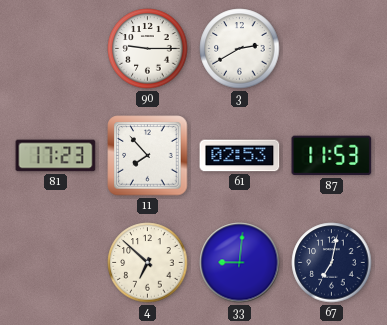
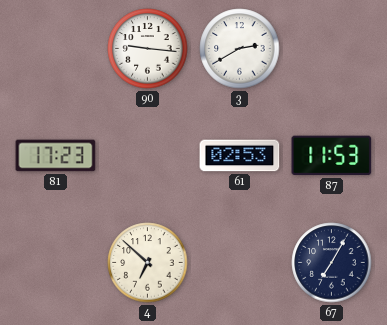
90: 9:15 -> 9:16 (148, 49)
11: 7:53 -> none (148, 156)
33: 9:01 -> none (240, 263)
67: 7:02 -> 7:05 (332, 263)
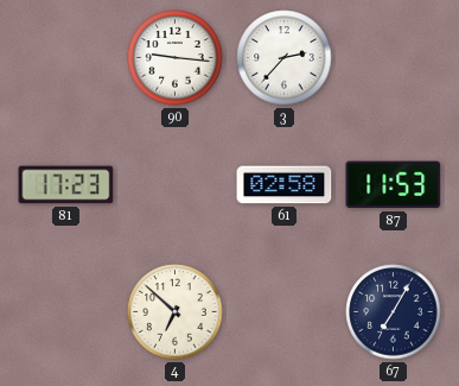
3: 2:40 -> 2:37 (285, 58)
61: 02:53 -> 02:58 (285, 185)
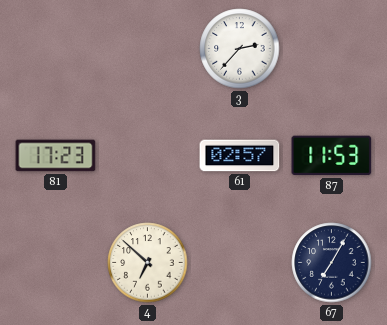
90: 9:16 -> none (176, 58)
61: 02:58 -> 02:57 (240, 156)
